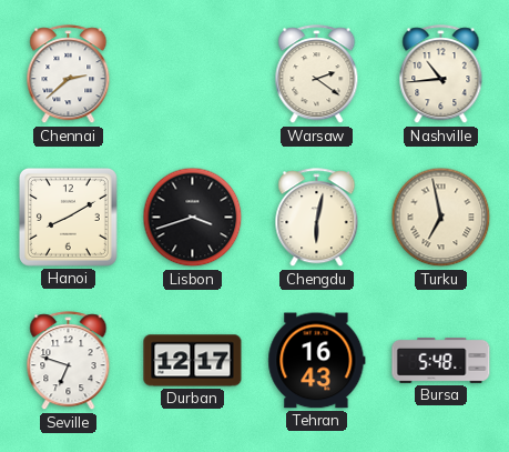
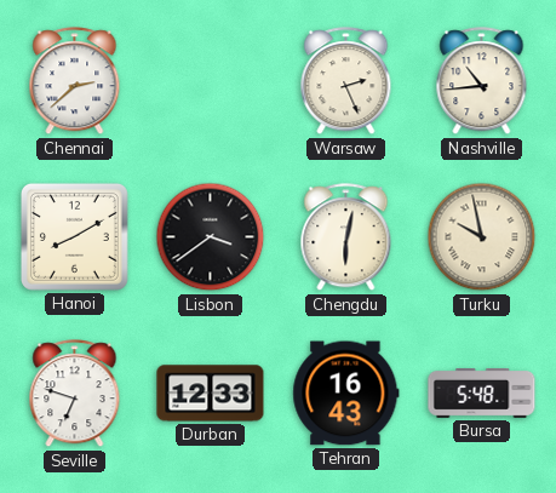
Warsaw: 2:21 -> 2:26 (346, 81)
Lisbon: 3:42 -> 3:39 (211, 237)
Turku: 6:58 -> 9:58 (482, 237)
Durban: 12:17 -> 12:33 (211, 394)
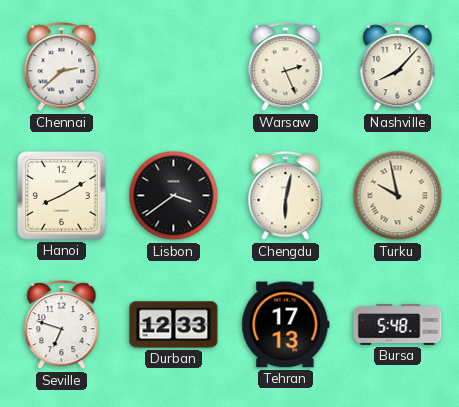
Nashville: 10:44 -> 8:07 (398, 67)
Tehran: 16:43 -> 17:13 (286, 325)
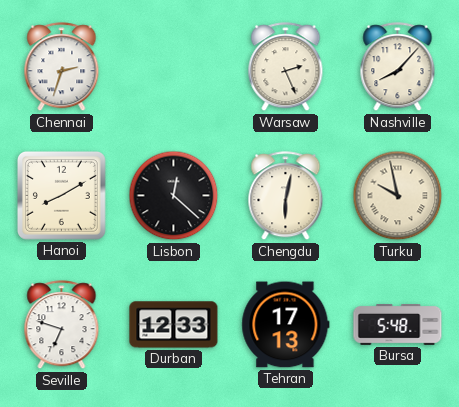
Chennai: 2:38 -> 2:33 (62, 67)
Lisbon: 3:39 -> 12:22 (174, 196)
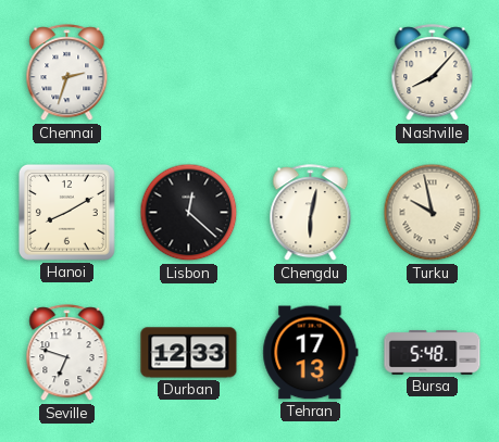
Warsaw: 2:26 -> none (286, 67)
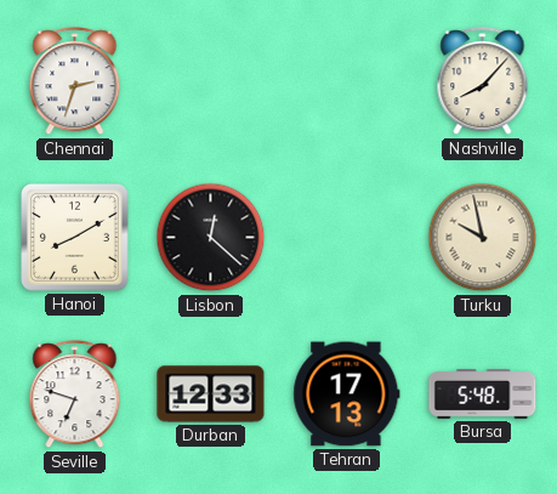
Chengdu: 6:02 -> none (311, 213)
